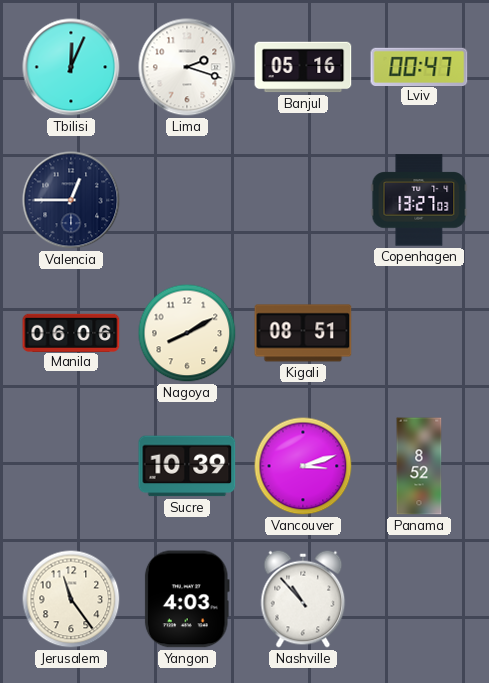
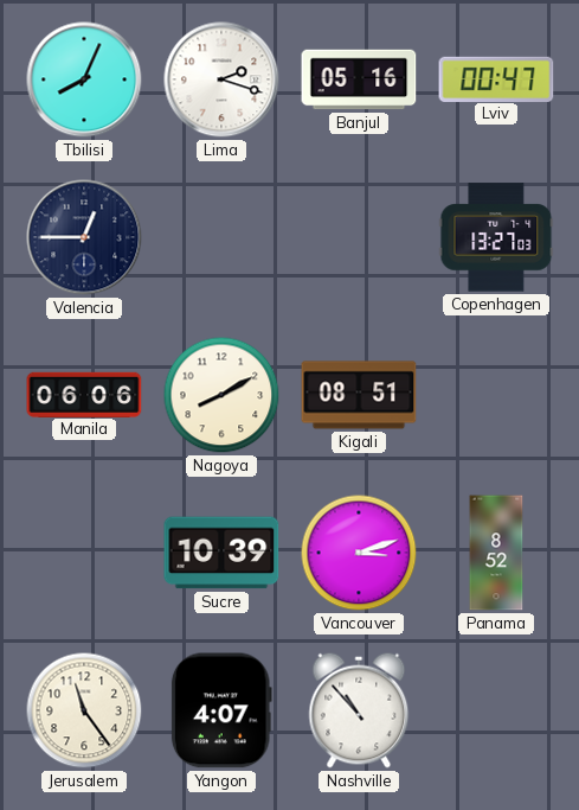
Tbilisi: 12:04 -> 8:04 (84, 79)
Yangon: 4:03 -> 4:07 (221, 710)
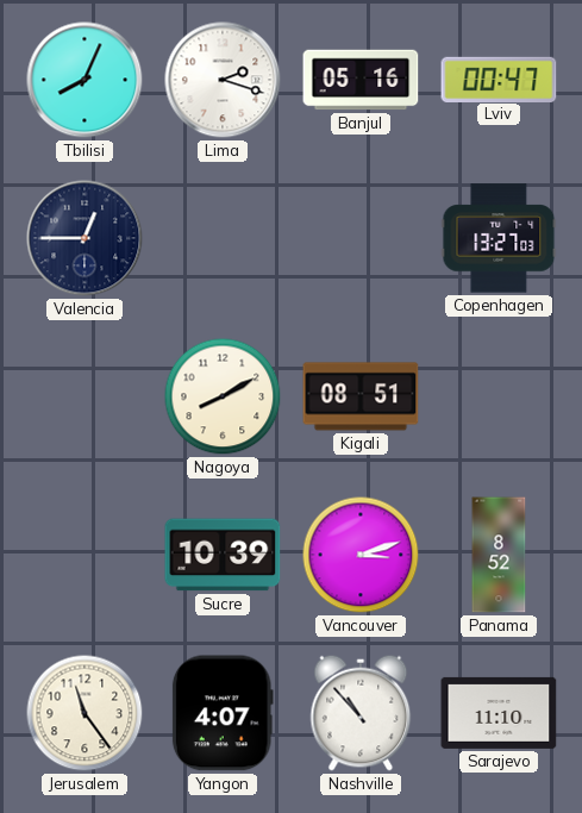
Manila: 06:06 -> none (84, 394)
Sarajevo: none -> 11:10 (499, 713)
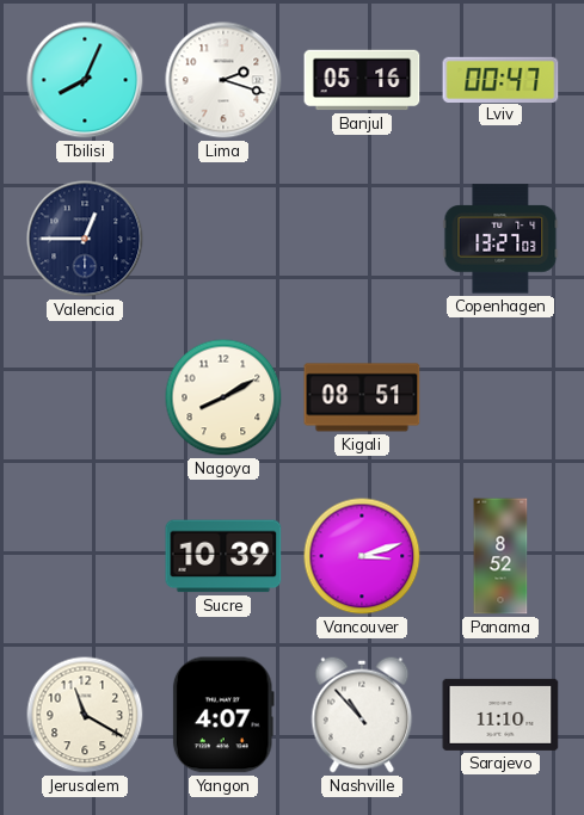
Jerusalem: 11:24 -> 11:20 (85, 715)
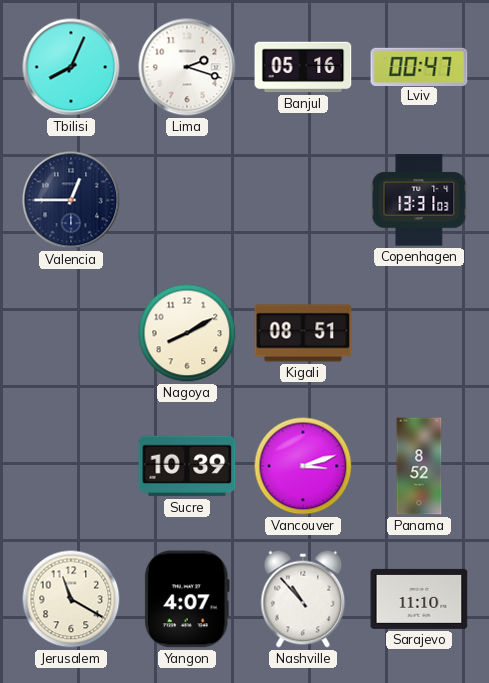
Copenhagen: 13:27 -> 13:31 (419, 200)
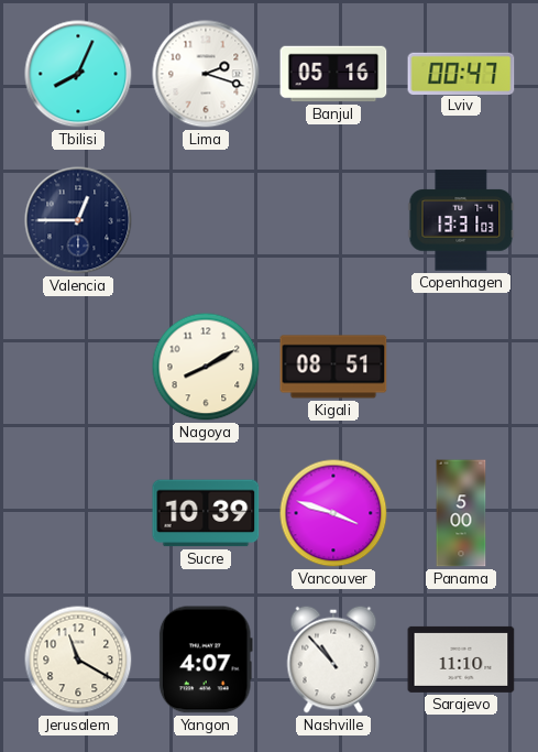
Vancouver: 3:12 -> 3:48 (333, 513)
Panama: 8:52 -> 5:00 (461, 513)
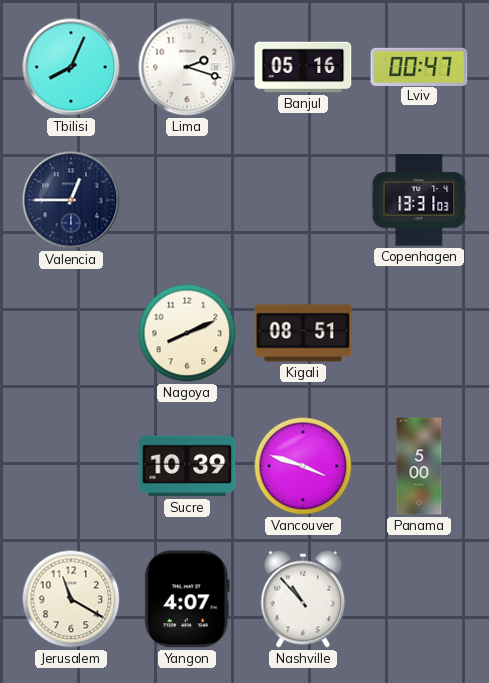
Nagoya: 8:10 -> 8:11 (187, 333)
Sarajevo: 11:10 -> none (461, 660)
